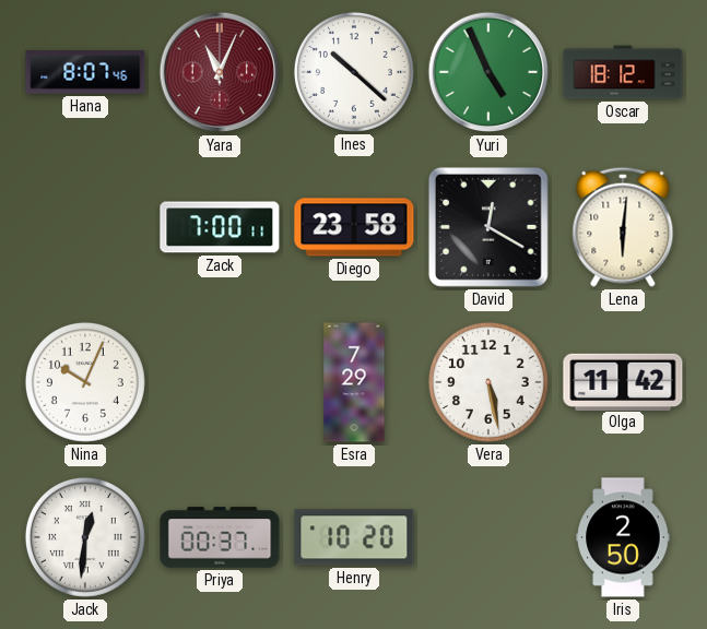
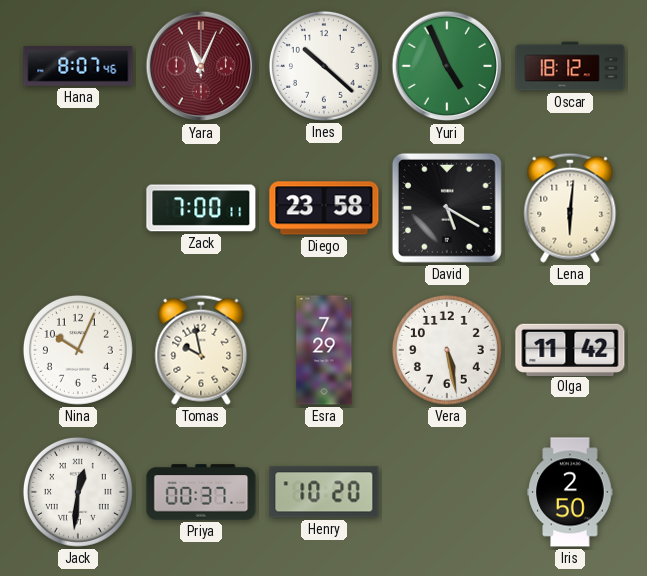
David: 12:20 -> 5:20 (447, 208)
Tomas: none -> 9:58 (201, 350)
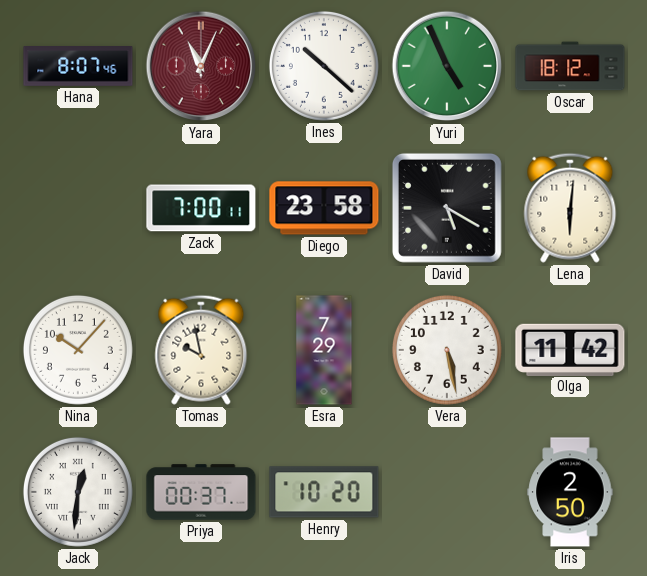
Nina: 10:04 -> 10:07 (78, 350)
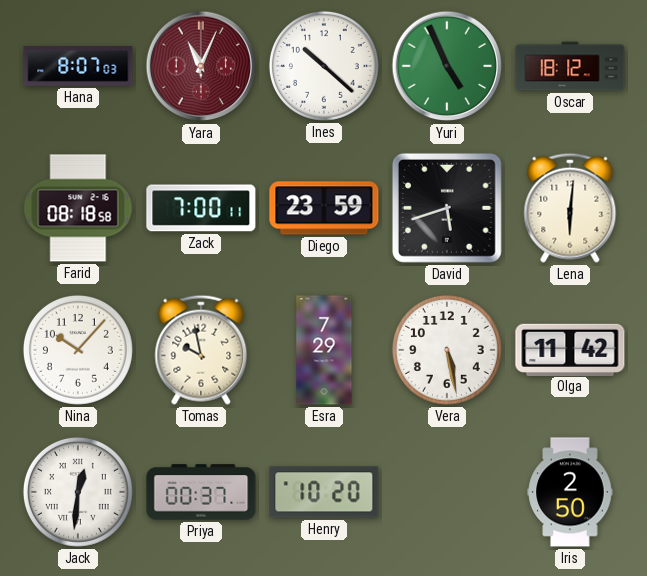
Hana: 8:07:46 -> 8:07:03 (78, 67)
Farid: none -> 08:18 (78, 208)
Diego: 23:58 -> 23:59 (324, 208)
David: 5:20 -> 5:42 (447, 208)
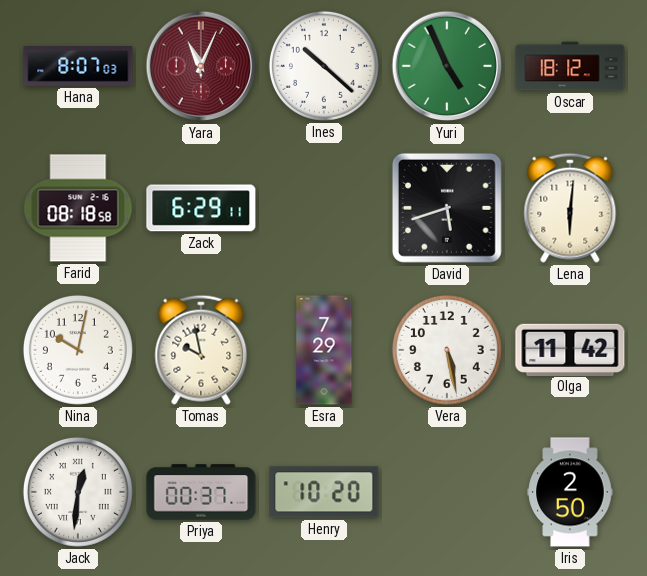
Zack: 7:00 -> 6:29 (201, 208)
Diego: 23:59 -> none (324, 208)
Nina: 10:07 -> 10:02 (78, 350)
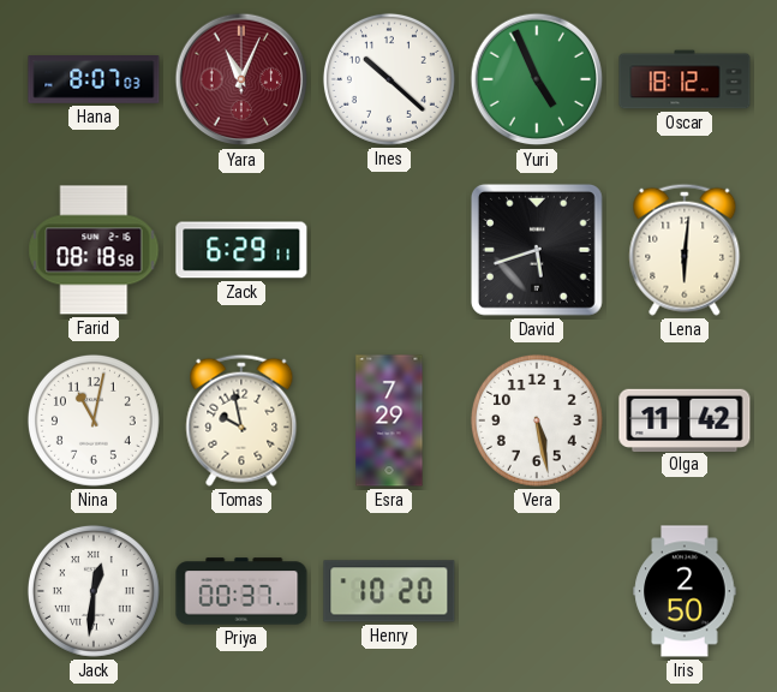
Nina: 10:02 -> 11:02 (94, 420)
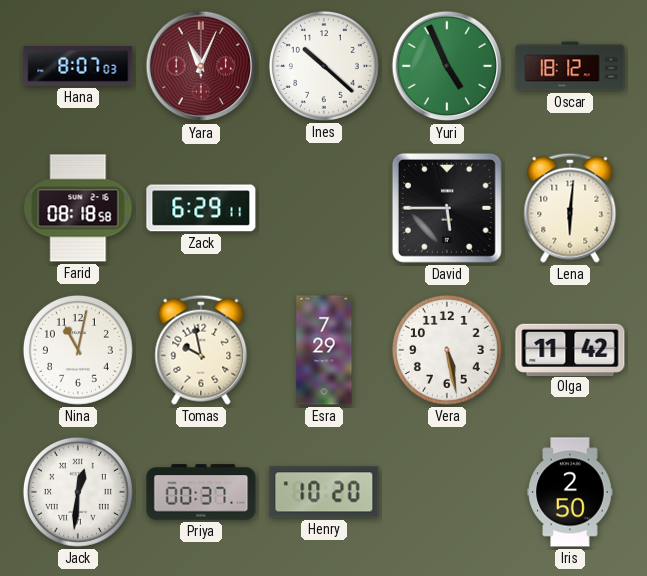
David: 5:42 -> 5:45 (447, 208)
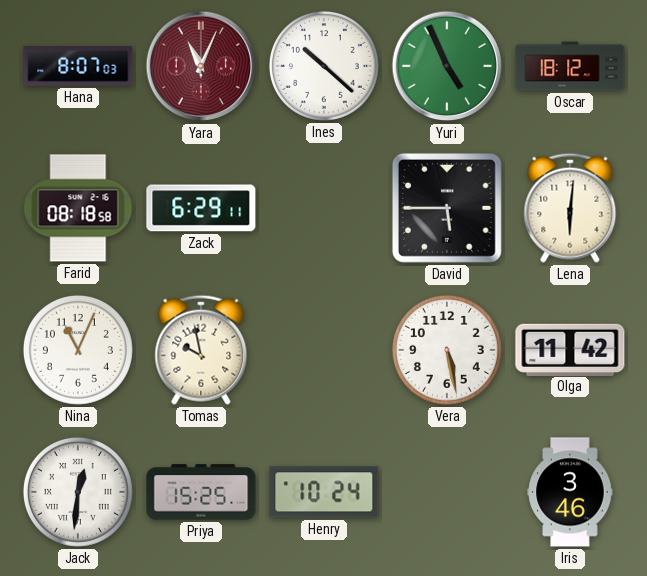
Nina: 11:02 -> 11:04 (78, 350)
Esra: 7:29 -> none (324, 350)
Priya: 00:37 -> 15:25 (201, 492)
Henry: 10:20 -> 10:24 (324, 492)
Iris: 2:50 -> 3:46 (570, 492)
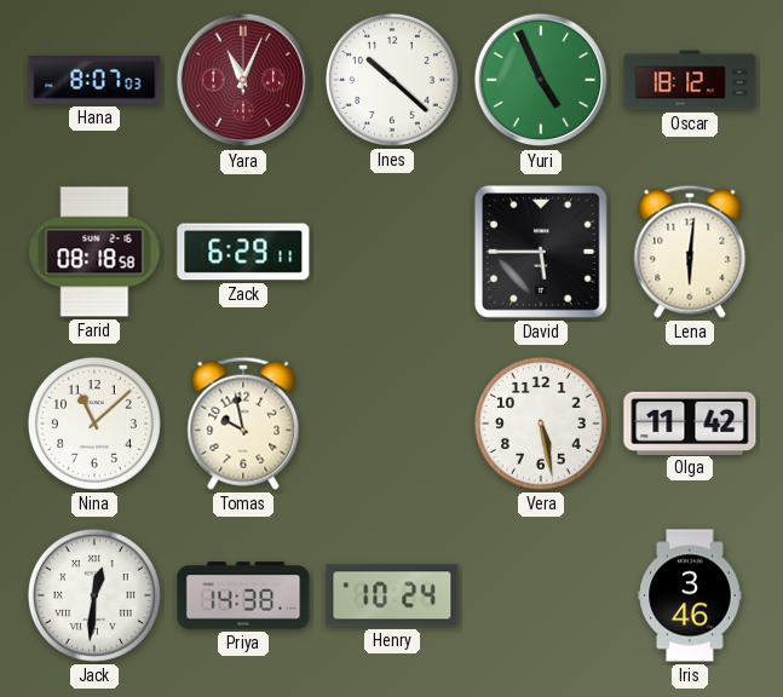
Nina: 11:04 -> 11:08 (94, 424)
Priya: 15:25 -> 14:38 (243, 595)
